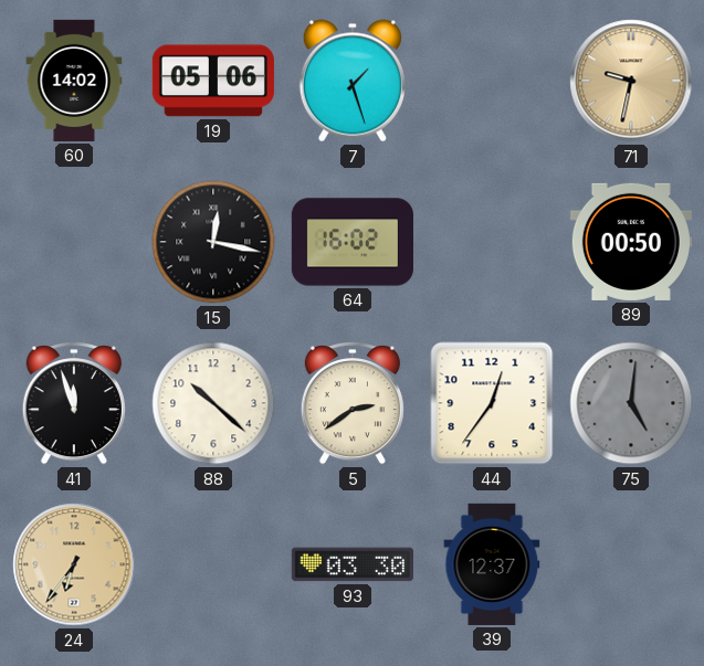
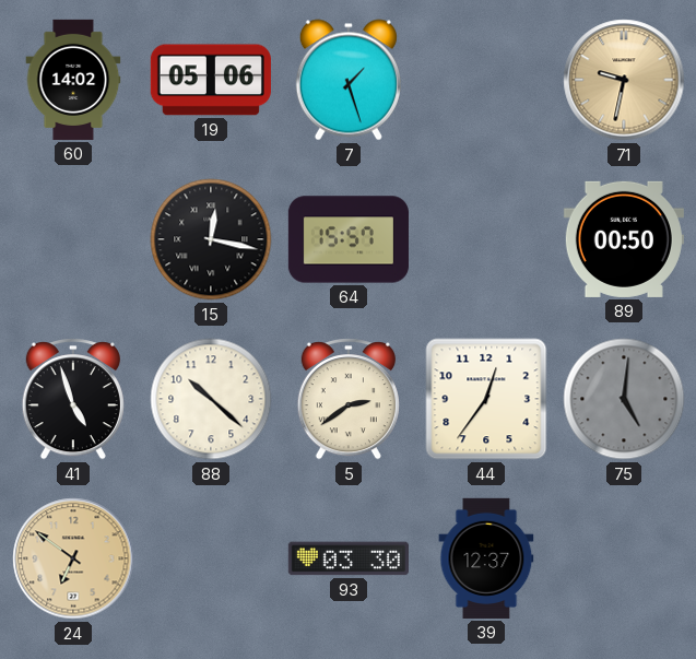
64: 16:02 -> 15:57 (349, 239)
41: 11:57 -> 4:57 (73, 399)
24: 6:36 -> 6:51 (73, 558)
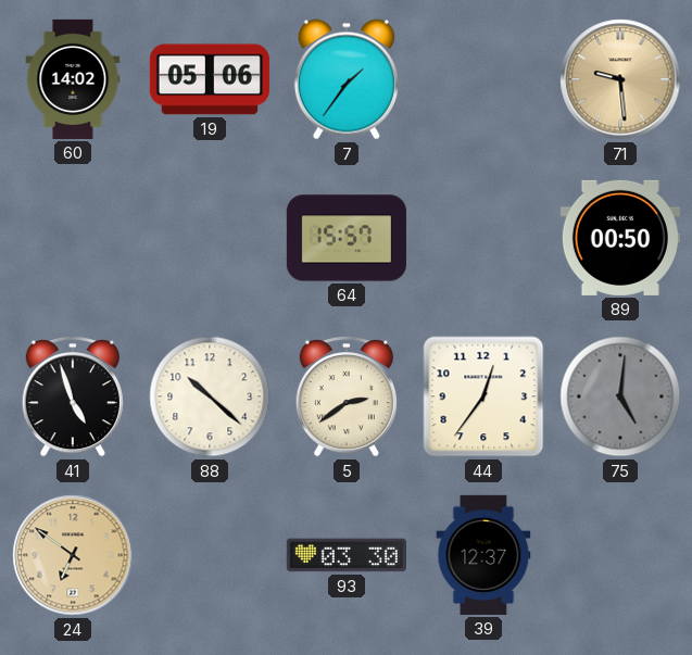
7: 1:27 -> 1:36 (347, 79)
71: 9:32 -> 9:29 (620, 79)
15: 12:17 -> none (211, 239)
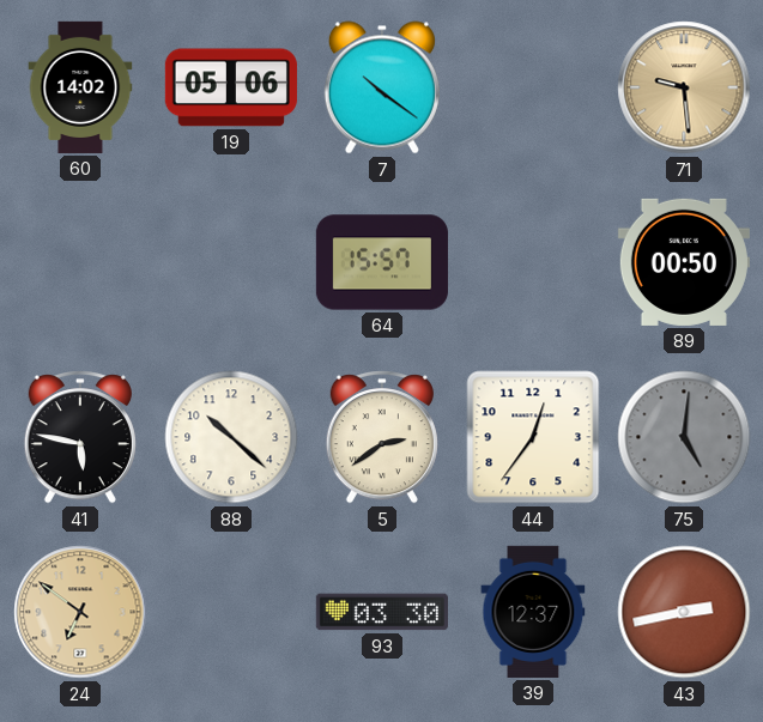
7: 1:36 -> 10:21 (382, 87)
41: 4:57 -> 5:47 (80, 437)
43: none -> 2:43 (684, 612)
